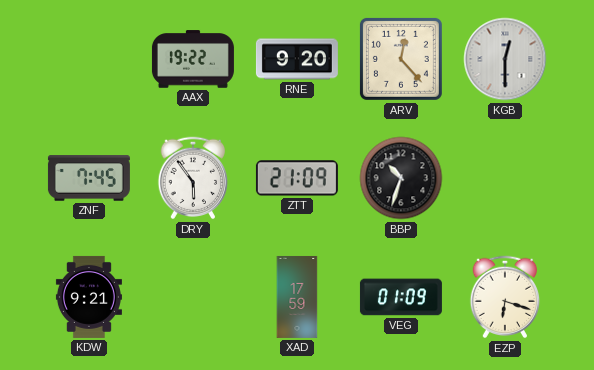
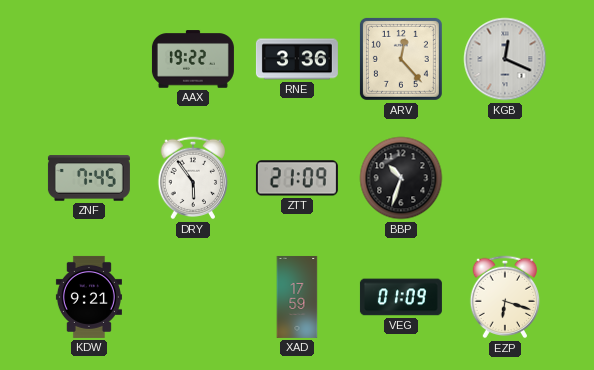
RNE: 9:20 -> 3:36 (297, 59)
KGB: 12:30 -> 12:19 (505, 59)
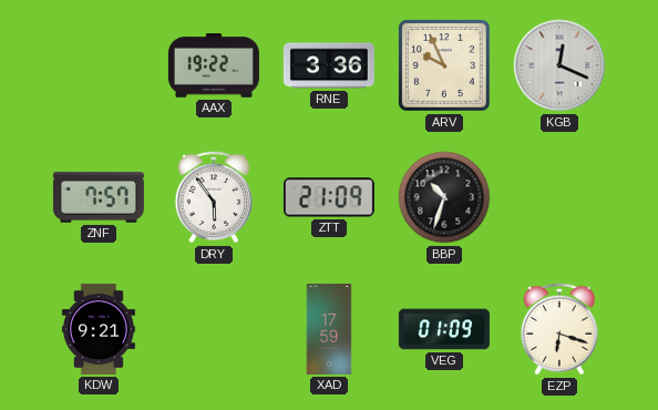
ARV: 12:23 -> 9:56 (444, 65)
ZNF: 7:45 -> 7:57 (99, 197)
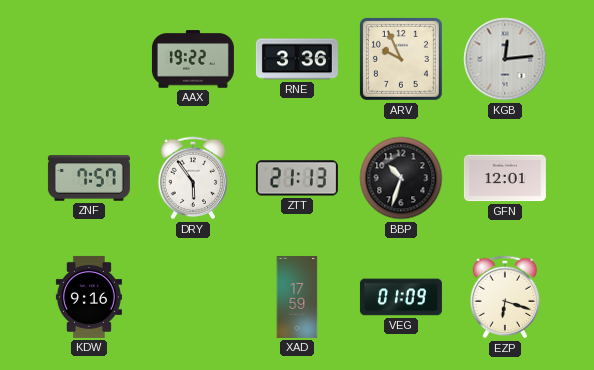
KGB: 12:19 -> 12:14 (505, 59)
ZTT: 21:09 -> 21:13 (297, 178)
GFN: none -> 12:01 (505, 178)
KDW: 9:21 -> 9:16 (89, 297)
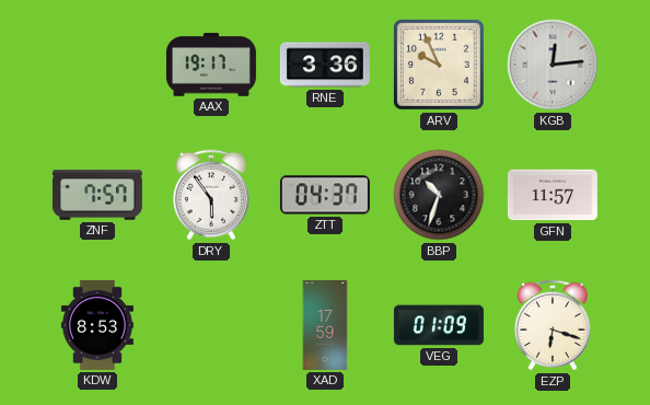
AAX: 19:22 -> 19:17 (211, 65)
ZTT: 21:13 -> 04:37 (325, 195)
GFN: 12:01 -> 11:57 (553, 195)
KDW: 9:16 -> 8:53 (97, 325)
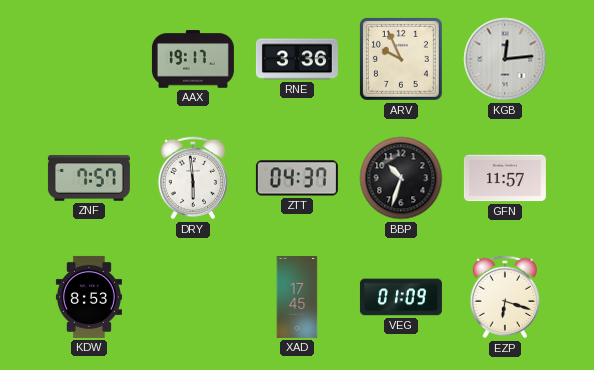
DRY: 5:54 -> 5:59 (193, 178)
XAD: 17:59 -> 17:45 (297, 297)
